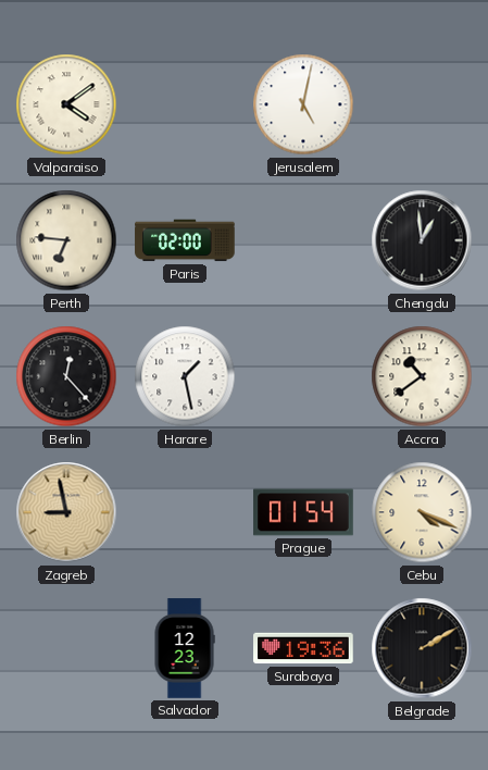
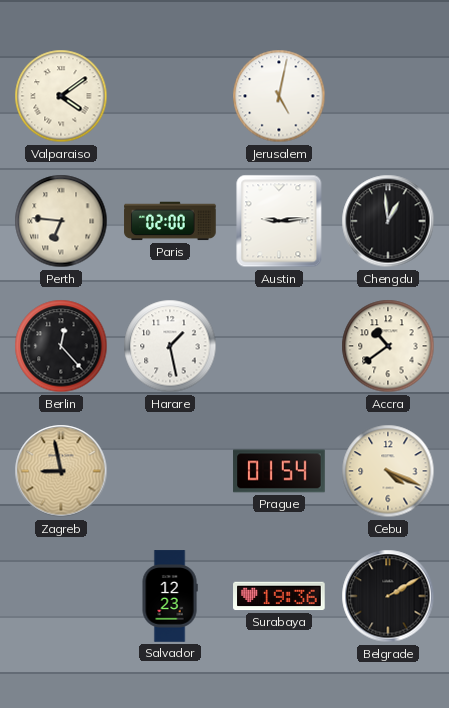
Austin: none -> 9:14 (279, 221)
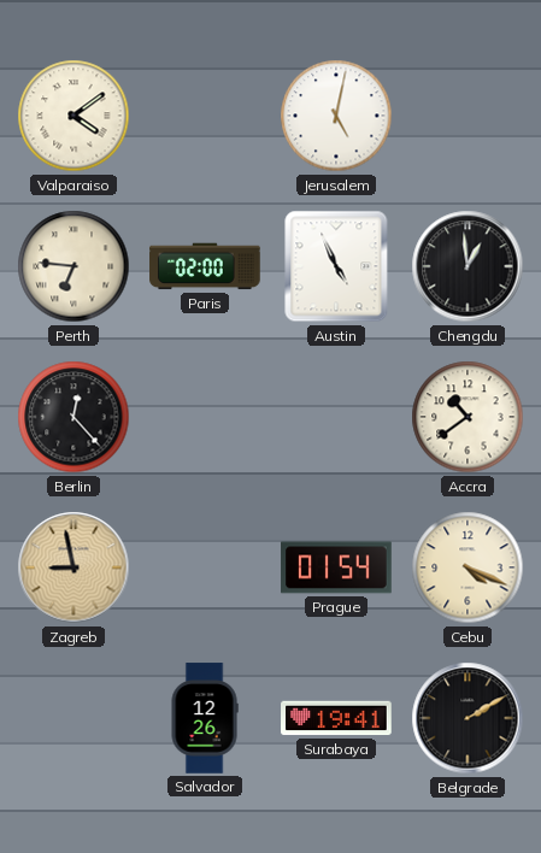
Austin: 9:14 -> 4:56 (336, 266)
Harare: 1:28 -> none (170, 346)
Salvador: 12:23 -> 12:26 (205, 718)
Surabaya: 19:36 -> 19:41 (336, 718)
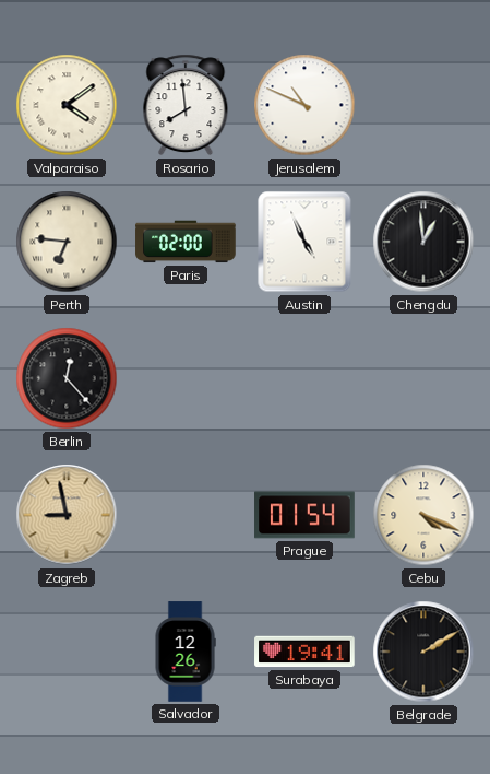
Rosario: none -> 7:59 (186, 105)
Jerusalem: 5:02 -> 10:49 (304, 105)
Accra: 10:39 -> none (468, 417)
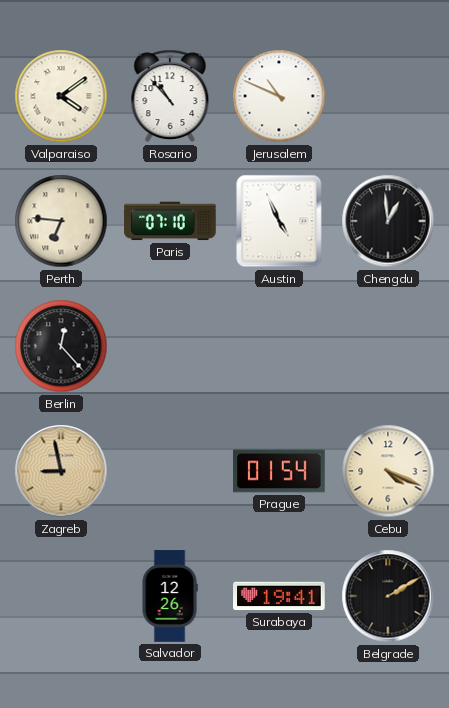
Rosario: 7:59 -> 10:53 (170, 96)
Paris: 02:00 -> 07:10 (170, 221)
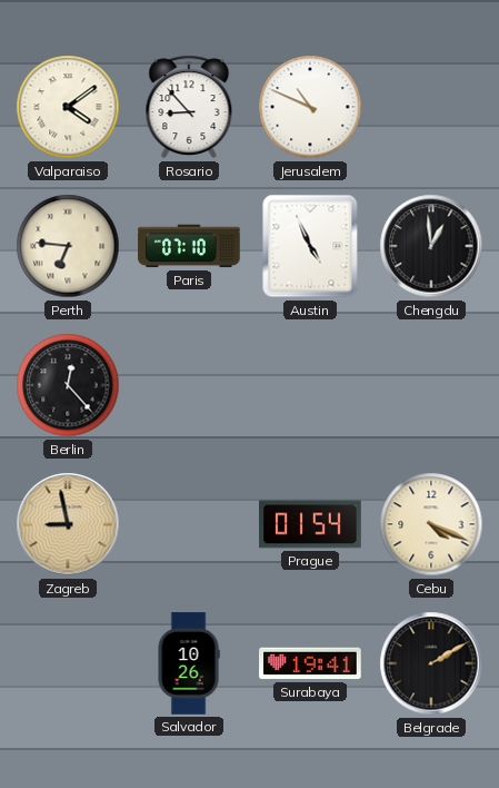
Rosario: 10:53 -> 8:53 (189, 107)
Salvador: 12:26 -> 10:26 (189, 663)
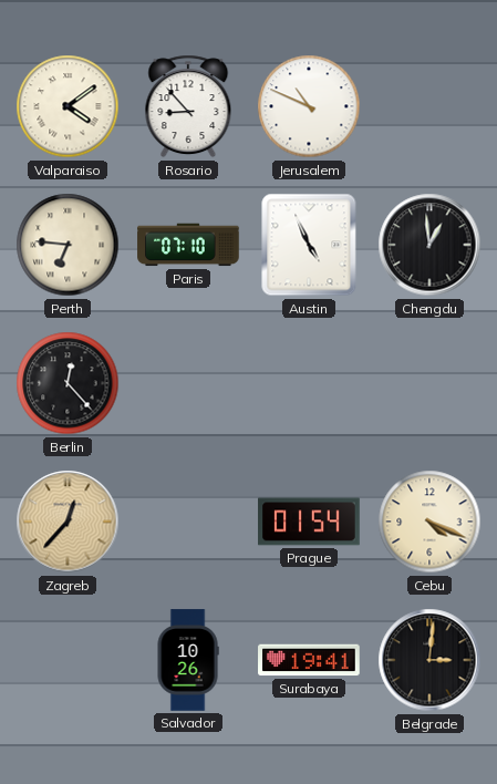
Zagreb: 8:58 -> 12:37 (68, 522)
Belgrade: 2:10 -> 3:01 (429, 660)
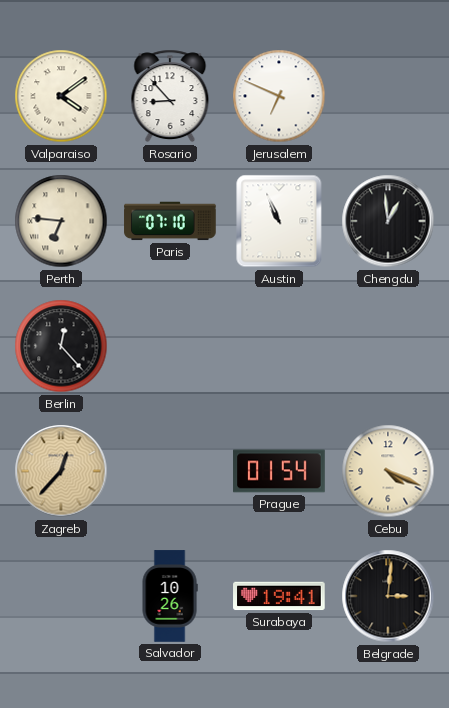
Jerusalem: 10:49 -> 6:49 (279, 96)
Austin: 4:56 -> 10:56 (279, 221)
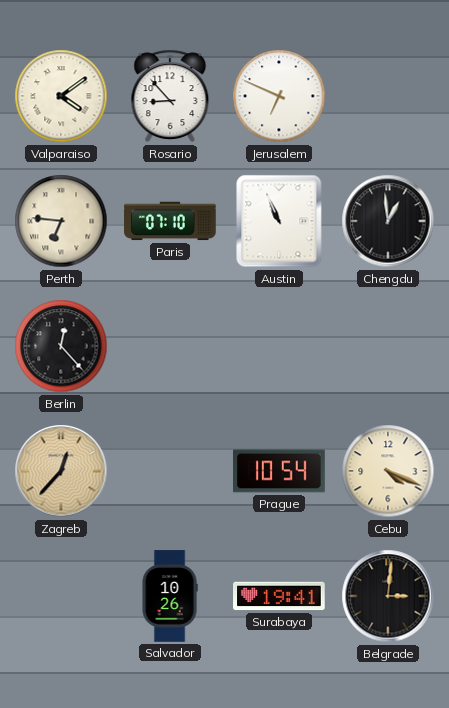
Prague: 01:54 -> 10:54 (279, 471)
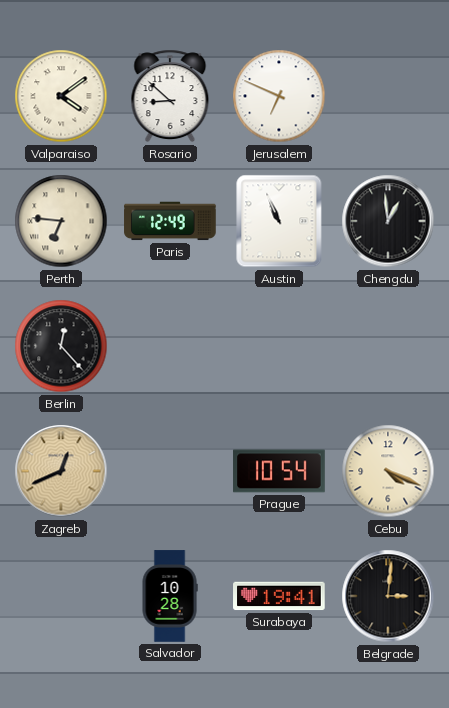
Rosario: 8:53 -> 8:52 (170, 96)
Paris: 07:10 -> 12:49 (170, 221)
Zagreb: 12:37 -> 12:41 (61, 471)
Salvador: 10:26 -> 10:28 (170, 596)
